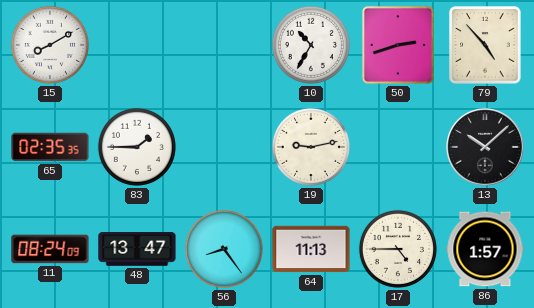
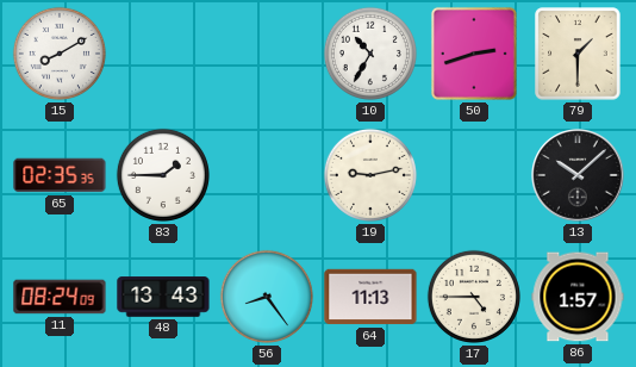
79: 4:53 -> 1:30 (578, 54)
48: 13:47 -> 13:43 (163, 297)
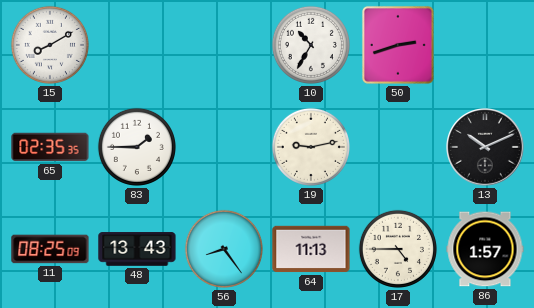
79: 1:30 -> none (578, 54)
13: 10:08 -> 10:11 (486, 148)
11: 08:24 -> 08:25 (50, 249)
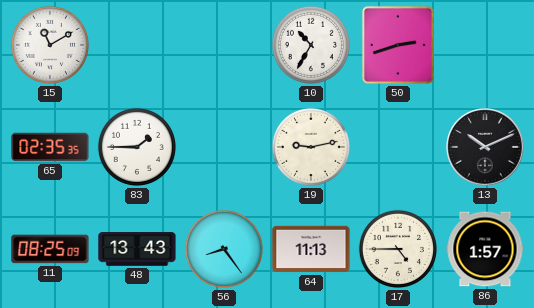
15: 8:10 -> 11:10 (50, 45)
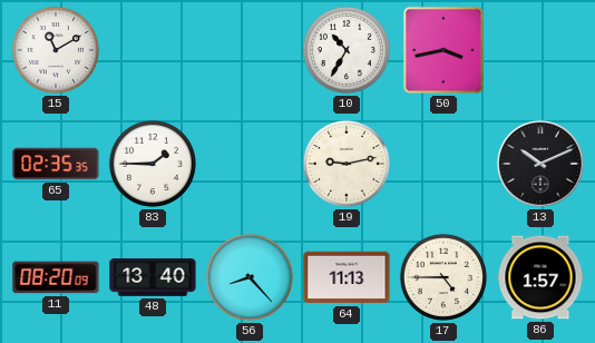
50: 2:42 -> 3:43 (443, 50)
11: 08:25 -> 08:20 (56, 277)
48: 13:43 -> 13:40 (153, 277)
56: 8:24 -> 8:23 (250, 277)
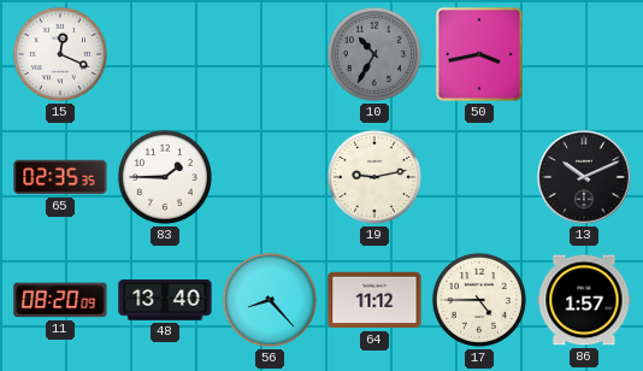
15: 11:10 -> 12:19 (60, 54)
10 dial: white -> grey (374, 54)
64: 11:13 -> 11:12 (374, 300)
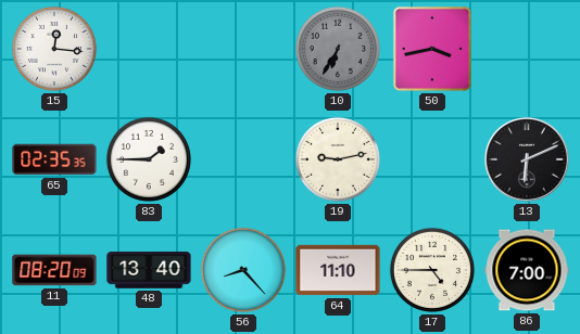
15: 12:19 -> 12:16 (54, 49)
10: 10:35 -> 6:35 (338, 49)
13: 10:11 -> 6:11 (528, 160)
64: 11:12 -> 11:10 (338, 270)
86: 1:57 -> 7:00 (527, 270)
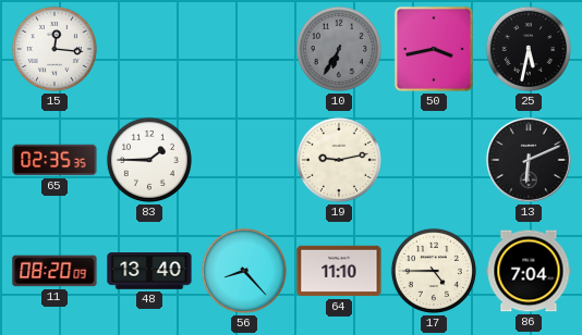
25: none -> 5:32 (529, 49)
86: 7:00 -> 7:04 (529, 271)
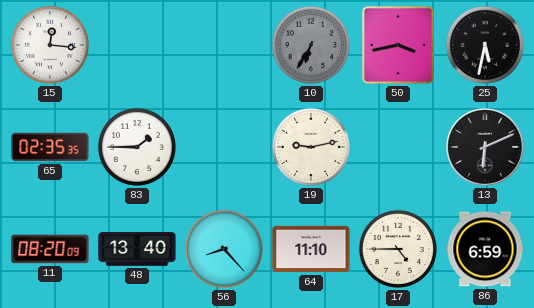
86: 7:04 -> 6:59 (485, 249)
